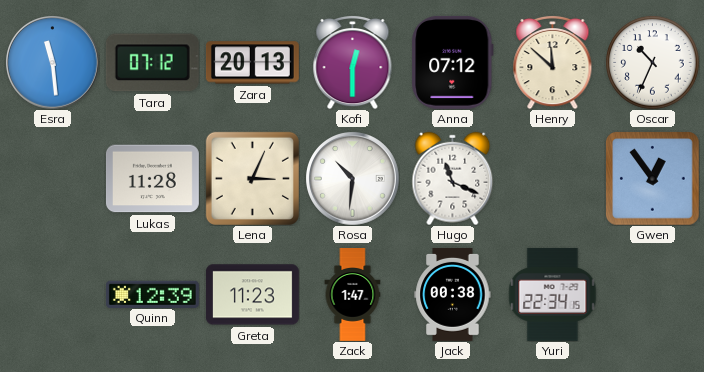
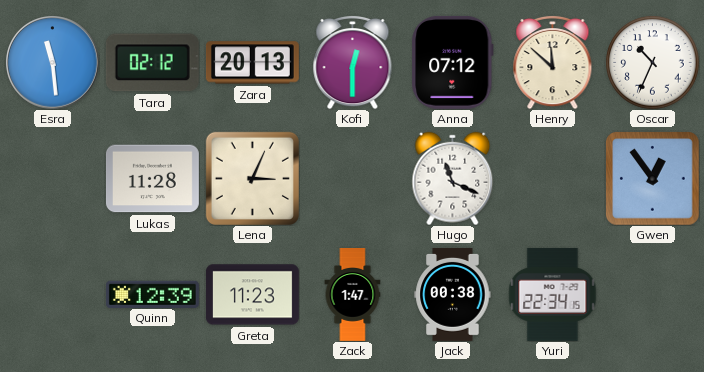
Tara: 07:12 -> 02:12 (152, 63)
Rosa: 10:31 -> none (352, 178)
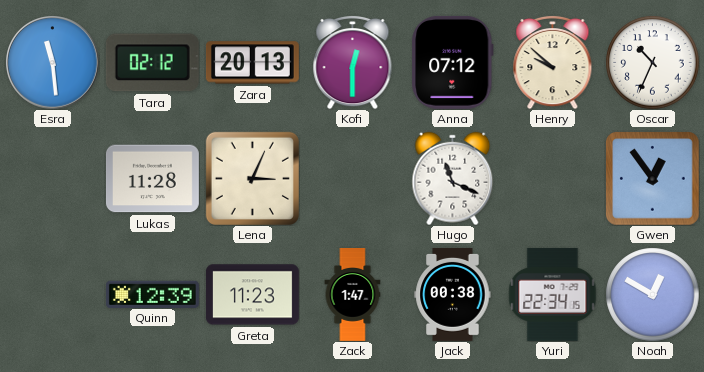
Henry: 11:52 -> 9:52 (553, 62)
Noah: none -> 12:50 (652, 294)
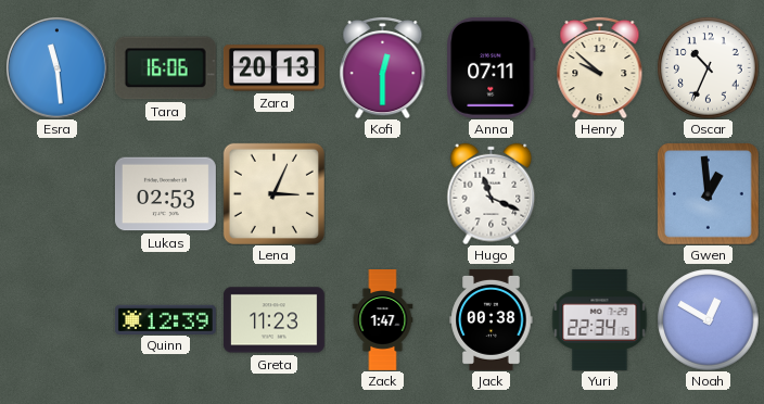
Tara: 02:12 -> 16:06 (165, 68)
Anna: 07:12 -> 07:11 (492, 67)
Lukas: 11:28 -> 02:53 (165, 194)
Gwen: 12:54 -> 12:59 (708, 193)
